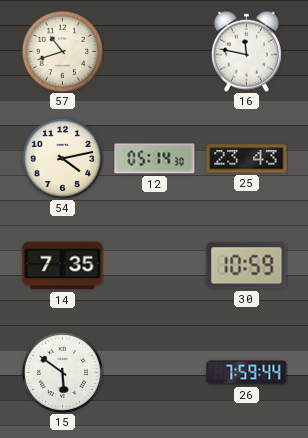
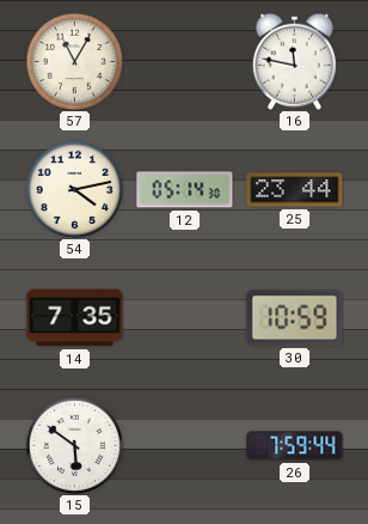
57: 10:42 -> 11:05 (74, 61)
25: 23:43 -> 23:44 (295, 190)
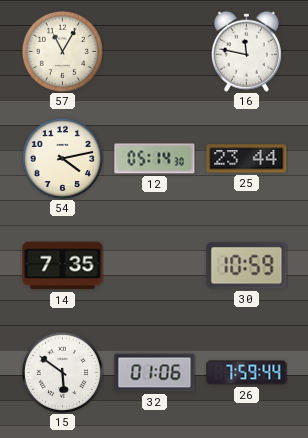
32: none -> 01:06 (155, 373)
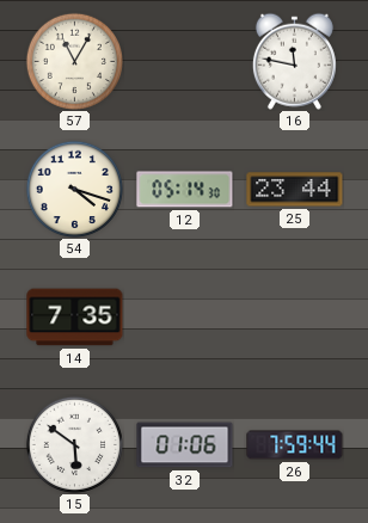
54: 4:13 -> 4:18 (74, 189)
30: 10:59 -> none (247, 266)
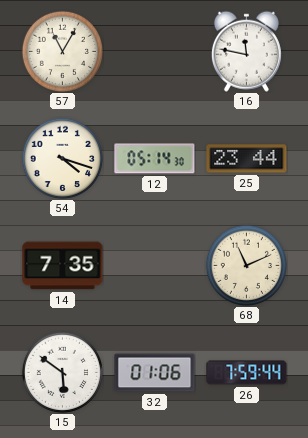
68: none -> 11:11 (246, 265)
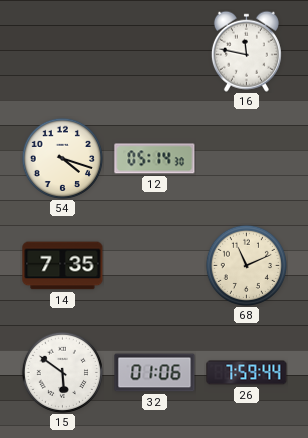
57: 11:05 -> none (62, 51)
25: 23:44 -> none (247, 159)
